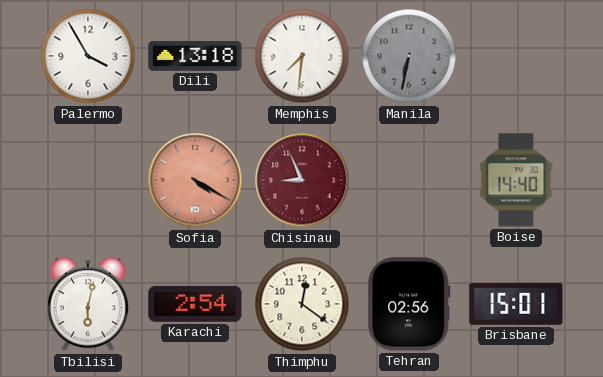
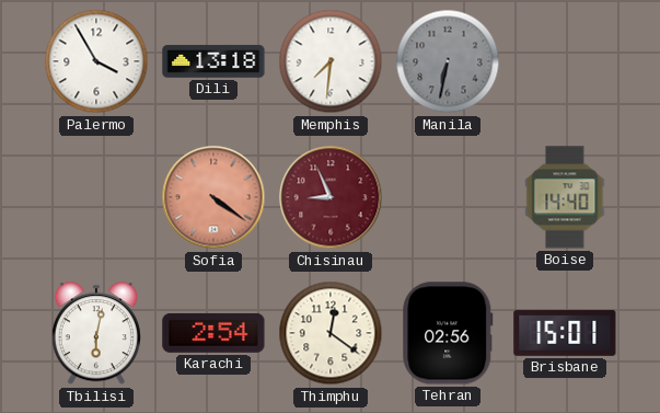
Sofia: 4:20 -> 4:21 (213, 197)
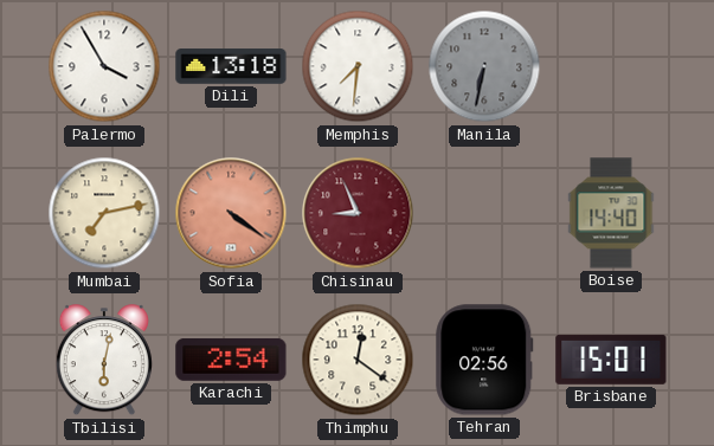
Mumbai: none -> 7:13 (104, 213)
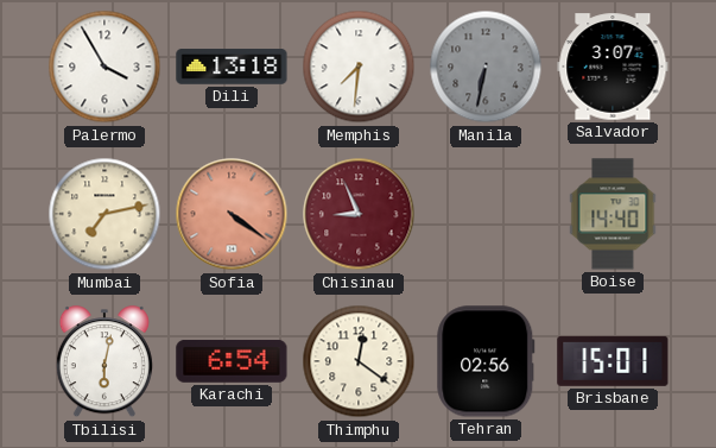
Salvador: none -> 3:07 (613, 67)
Karachi: 2:54 -> 6:54 (232, 361)
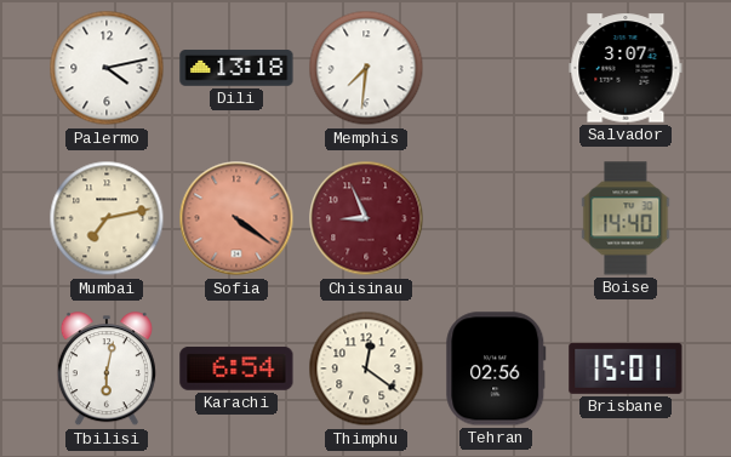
Palermo: 3:55 -> 4:13 (107, 68)
Manila: 6:32 -> none (486, 67)
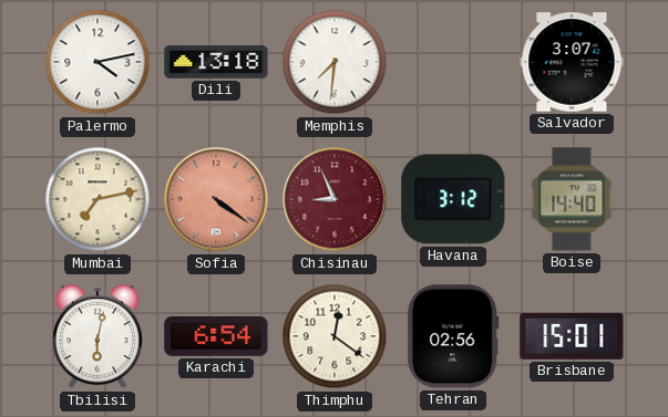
Havana: none -> 3:12 (453, 199)
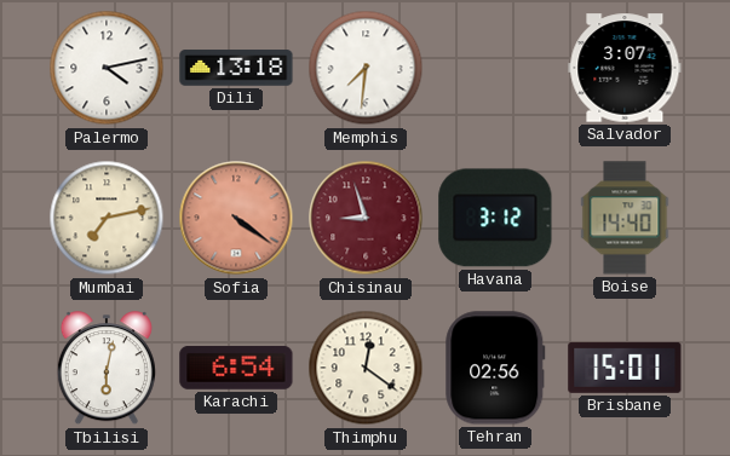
Chisinau: 8:56 -> 8:57 (366, 218)
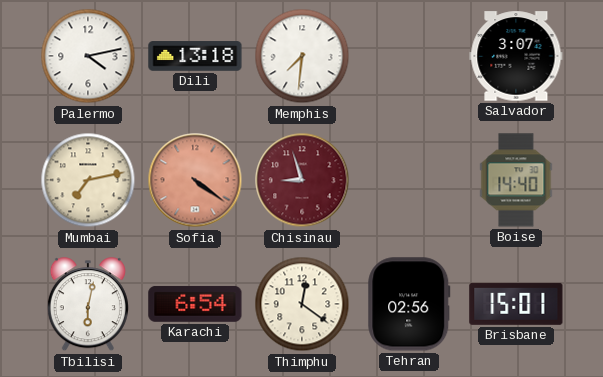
Havana: 3:12 -> none (495, 218)
